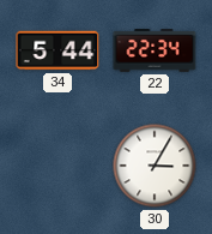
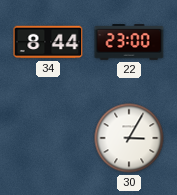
34: 5:44 -> 8:44 (48, 42)
22: 22:34 -> 23:00 (129, 42)
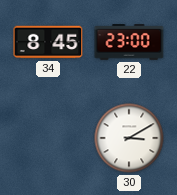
34: 8:44 -> 8:45 (48, 42)
30: 3:05 -> 3:10 (129, 138)
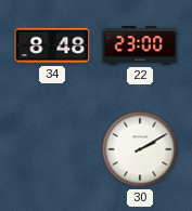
34: 8:45 -> 8:48 (52, 45)
30: 3:10 -> 2:10 (140, 149)
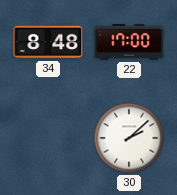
22: 23:00 -> 17:00 (129, 42)
30: 2:10 -> 2:08 (129, 138)
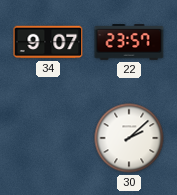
34: 8:48 -> 9:07 (48, 42)
22: 17:00 -> 23:57 (129, 42)
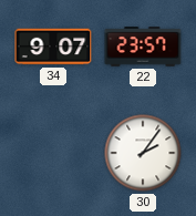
30: 2:08 -> 2:06 (143, 153)
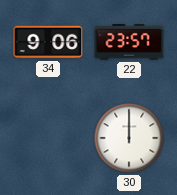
34: 9:07 -> 9:06 (48, 42)
30: 2:06 -> 12:00 (129, 138)
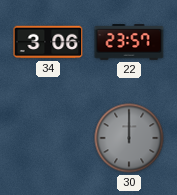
34: 9:06 -> 3:06 (48, 42)
30 dial: white -> grey (129, 138)
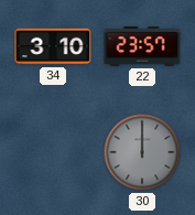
34: 3:06 -> 3:10 (53, 46)
